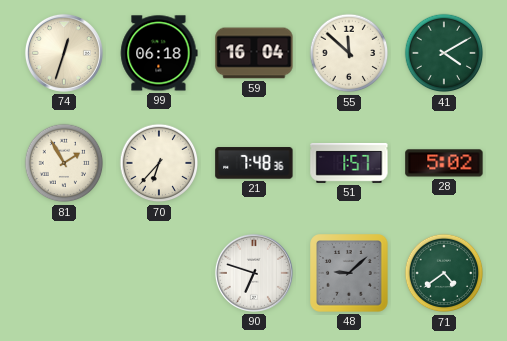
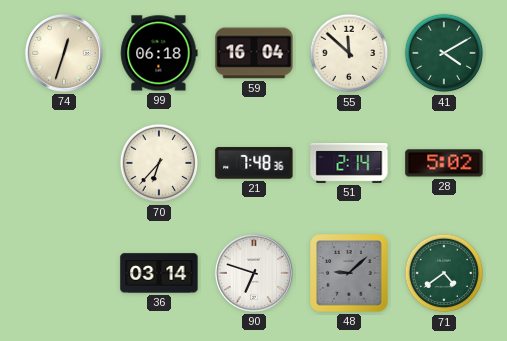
81: 1:55 -> none (64, 163)
51: 1:57 -> 2:14 (349, 163)
36: none -> 03:14 (159, 273)
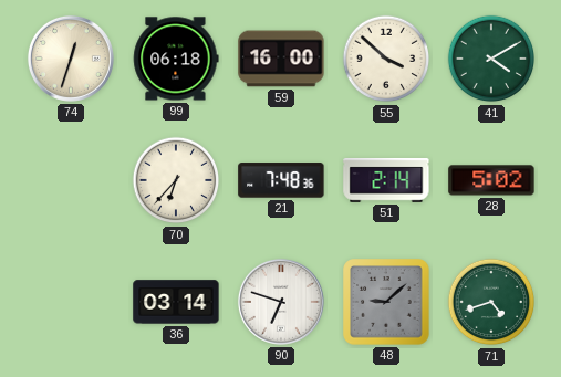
59: 16:04 -> 16:00 (281, 59)
55: 11:52 -> 3:52 (386, 59)
71: 4:39 -> 4:42 (491, 302)
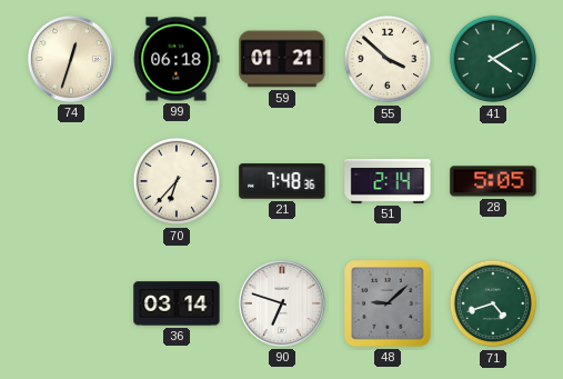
59: 16:00 -> 01:21 (282, 59)
28: 5:02 -> 5:05 (493, 181)
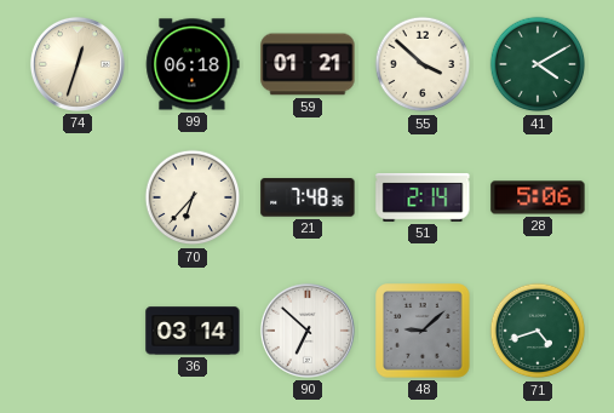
28: 5:05 -> 5:06 (538, 197)
90: 6:48 -> 6:52 (308, 331)
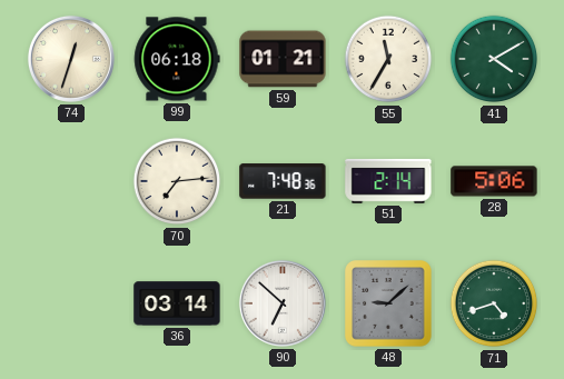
55: 3:52 -> 11:35 (388, 59)
70: 6:37 -> 7:14 (177, 181)
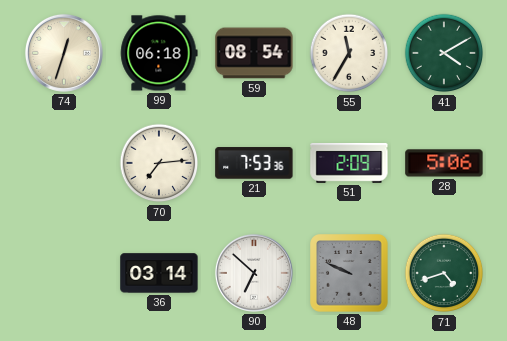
59: 01:21 -> 08:54 (254, 53)
21: 7:48 -> 7:53 (254, 163)
51: 2:14 -> 2:09 (349, 163)
48: 9:08 -> 9:49 (349, 273)
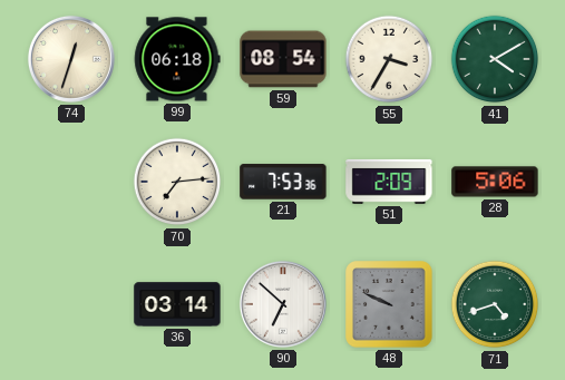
55: 11:35 -> 3:35 (389, 59)
